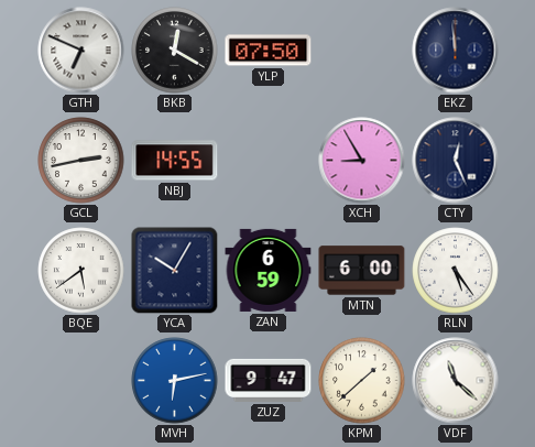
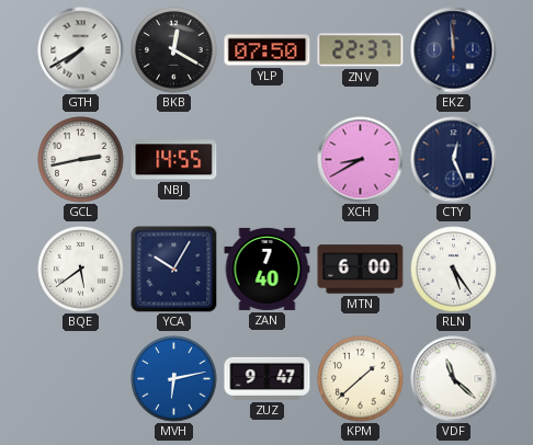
GTH: 6:49 -> 7:40 (81, 50)
ZNV: none -> 22:37 (361, 50)
XCH: 8:55 -> 8:40 (361, 160)
ZAN: 6:59 -> 7:40 (268, 269)
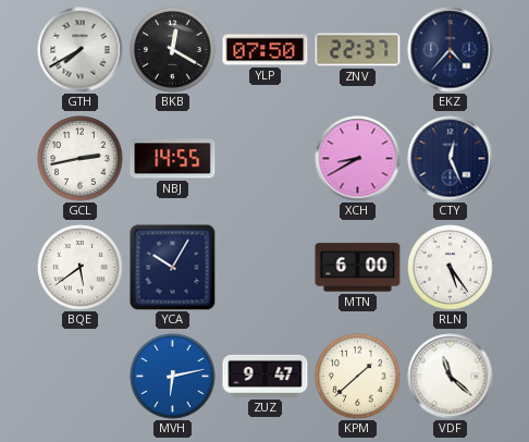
EKZ: 11:59 -> 4:37 (451, 50)
ZAN: 7:40 -> none (268, 269)
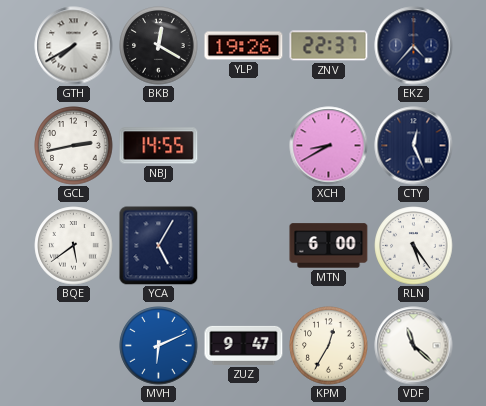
YLP: 07:50 -> 19:26 (244, 46)
YCA: 10:05 -> 5:05 (159, 246)
MVH: 6:13 -> 6:11 (159, 346)
KPM: 1:38 -> 12:35 (329, 346)
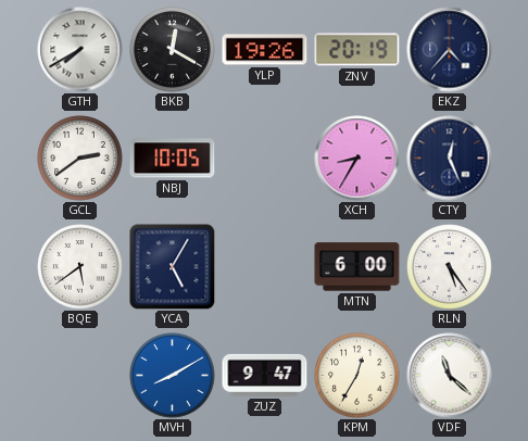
ZNV: 22:37 -> 20:19 (357, 50)
GCL: 2:43 -> 2:39 (80, 159)
NBJ: 14:55 -> 10:05 (173, 159)
XCH: 8:40 -> 8:35 (357, 159)
MVH: 6:11 -> 8:10 (173, 376)
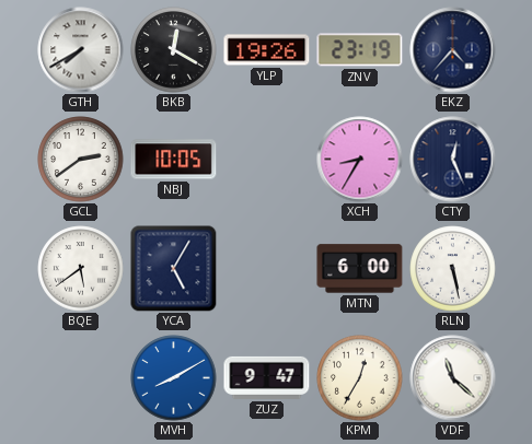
ZNV: 20:19 -> 23:19 (360, 50)
RLN: 5:24 -> 5:28 (453, 269)
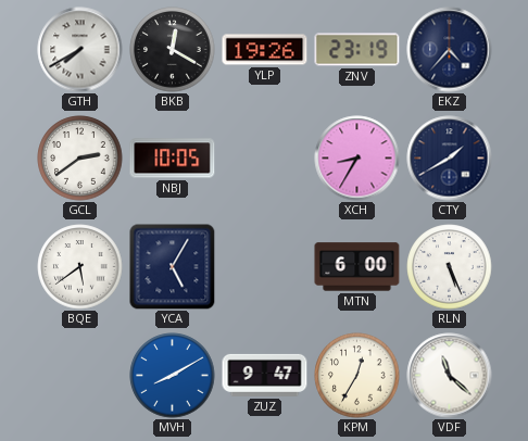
CTY: 12:26 -> 1:40 (450, 159)
RLN: 5:28 -> 5:26 (450, 267)
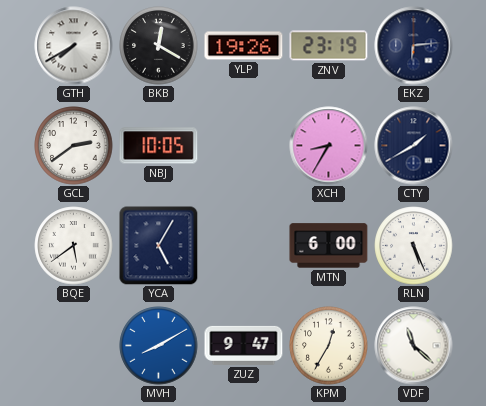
EKZ: 4:37 -> 6:14 (414, 46)
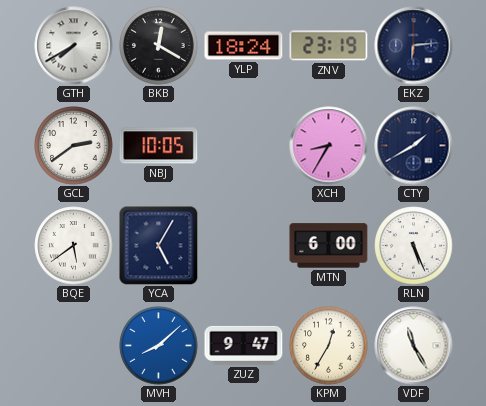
YLP: 19:26 -> 18:24 (244, 46)
MVH: 8:10 -> 8:08 (159, 346)
VDF: 11:22 -> 11:25 (414, 346)
